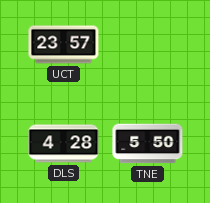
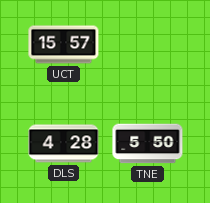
UCT: 23:57 -> 15:57 (64, 45)
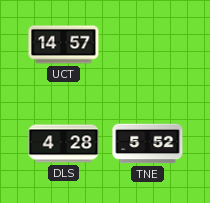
UCT: 15:57 -> 14:57 (64, 45)
TNE: 5:50 -> 5:52 (148, 144)
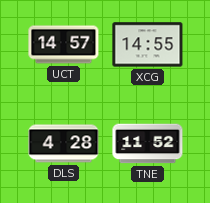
XCG: none -> 14:55 (148, 45)
TNE: 5:52 -> 11:52 (148, 144)
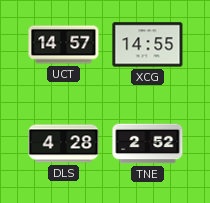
TNE: 11:52 -> 2:52 (148, 144)
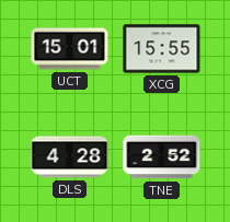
UCT: 14:57 -> 15:01 (70, 49)
XCG: 14:55 -> 15:55 (162, 49)
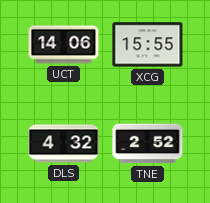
UCT: 15:01 -> 14:06 (64, 45)
DLS: 4:28 -> 4:32 (64, 144)
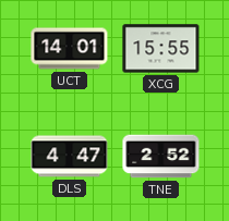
UCT: 14:06 -> 14:01 (70, 49)
DLS: 4:32 -> 4:47 (70, 157)
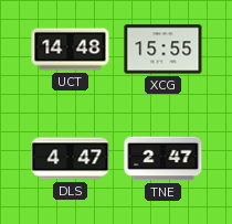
UCT: 14:01 -> 14:48 (71, 50)
TNE: 2:52 -> 2:47 (164, 159)
